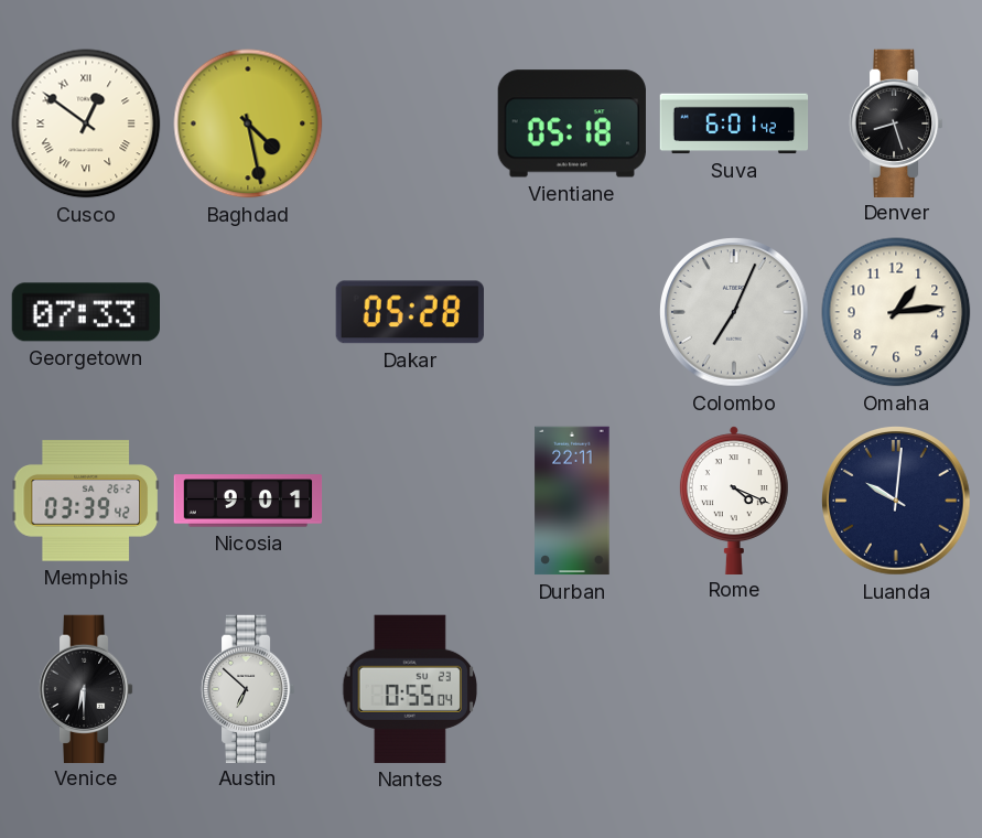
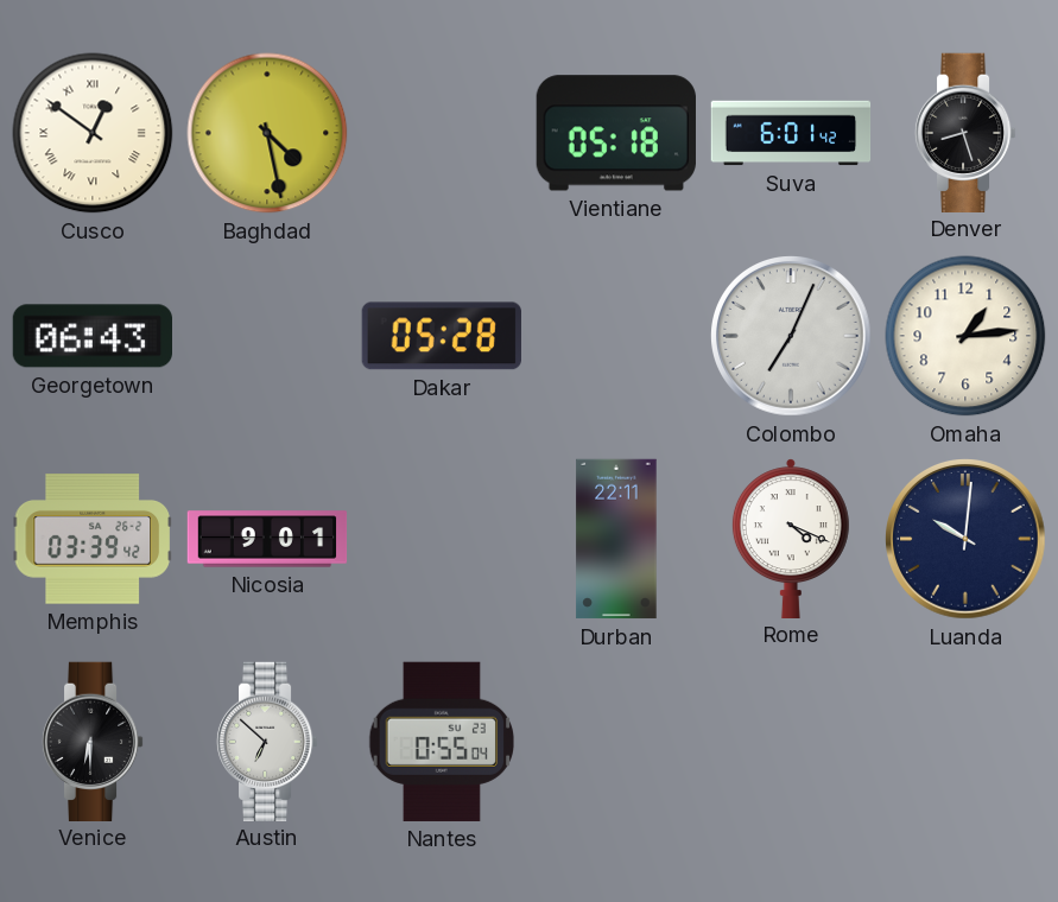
Georgetown: 07:33 -> 06:43 (91, 336)
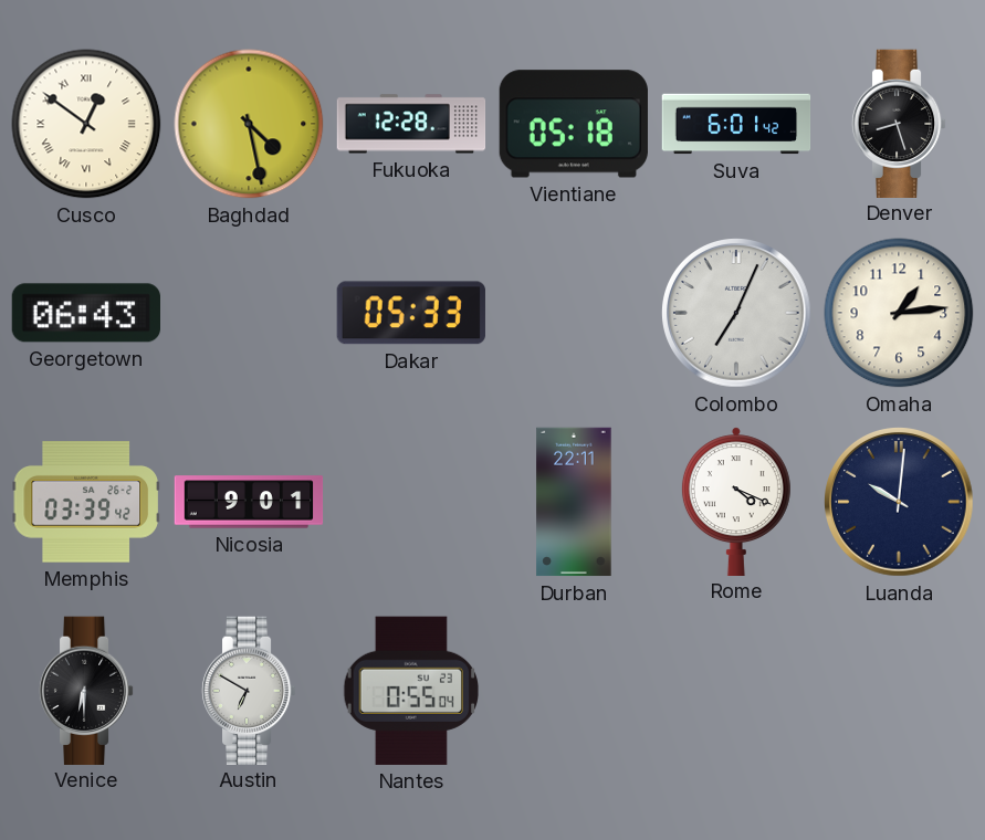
Fukuoka: none -> 12:28 (411, 124)
Dakar: 05:28 -> 05:33 (411, 313)
Austin: 6:52 -> 6:50 (249, 690)
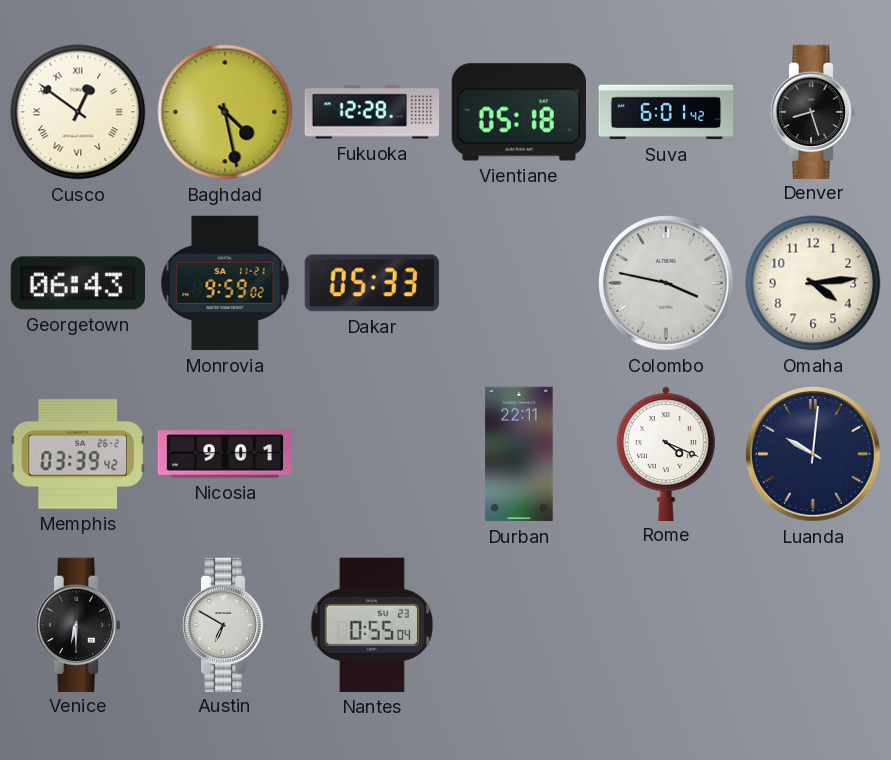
Monrovia: none -> 9:59 (225, 283)
Colombo: 7:04 -> 3:47 (666, 283)
Omaha: 1:14 -> 4:14 (813, 283)
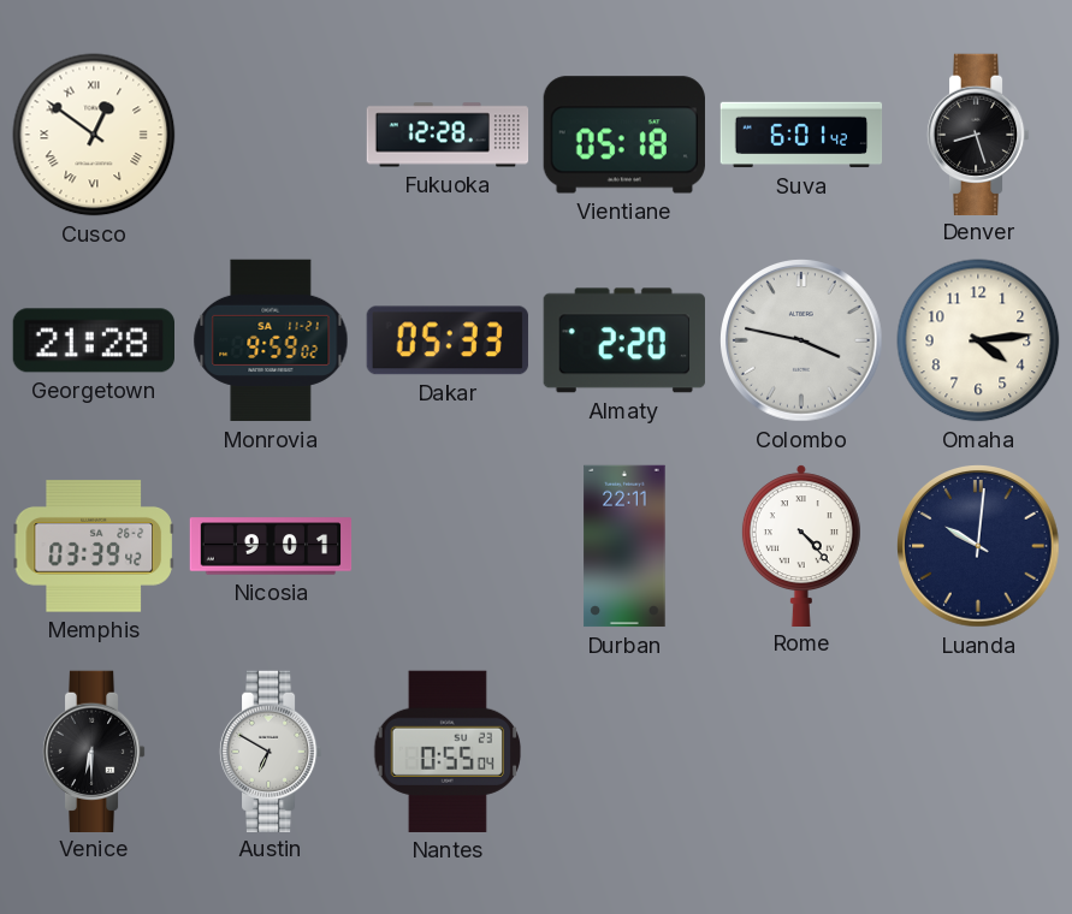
Baghdad: 4:28 -> none (225, 112)
Georgetown: 06:43 -> 21:28 (93, 340)
Almaty: none -> 2:20 (624, 340)
Rome: 4:19 -> 4:23 (801, 545)
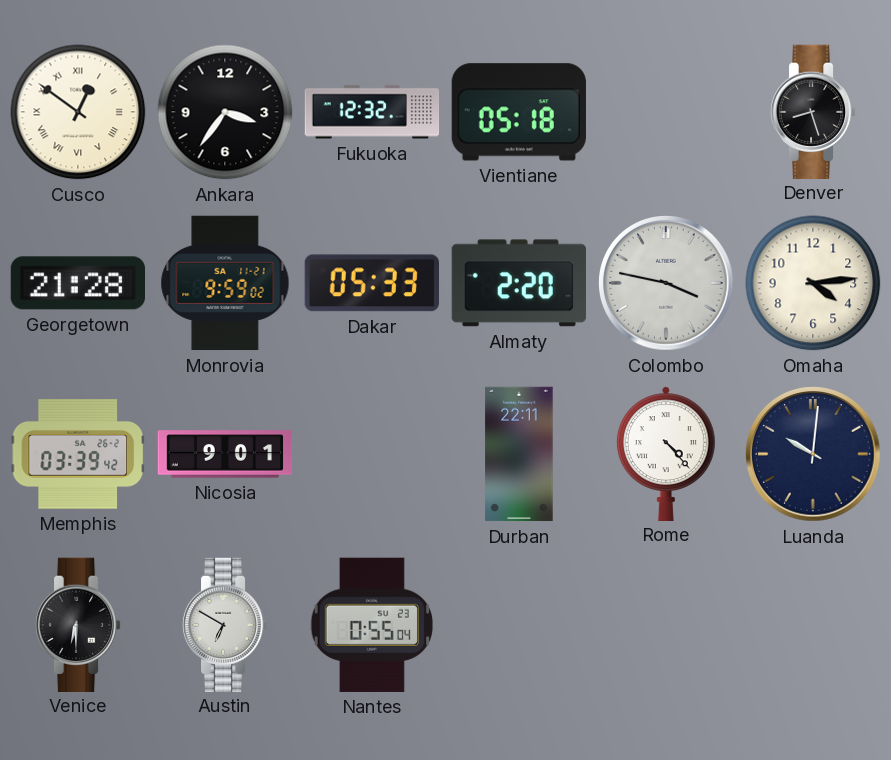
Ankara: none -> 3:36 (225, 112)
Fukuoka: 12:28 -> 12:32 (372, 112)
Suva: 6:01 -> none (801, 135)
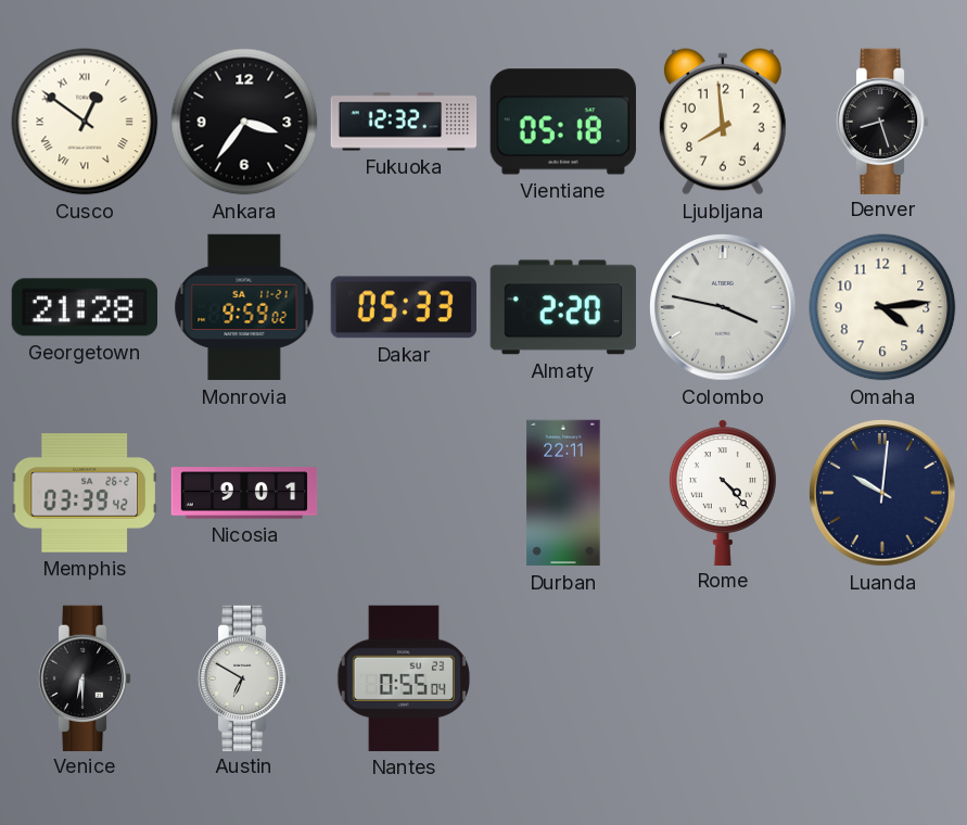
Ljubljana: none -> 7:59 (723, 122)
